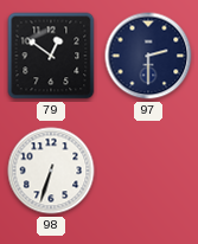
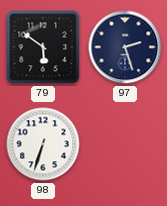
79: 12:51 -> 5:51 (43, 47)
97: 2:30 -> 2:27 (125, 47)
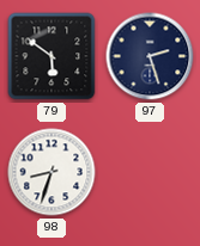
98: 6:33 -> 8:33 (51, 172)
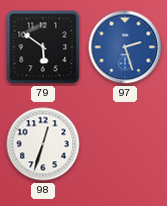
97 dial: navy -> blue (125, 47)
98: 8:33 -> 12:33 (43, 144)
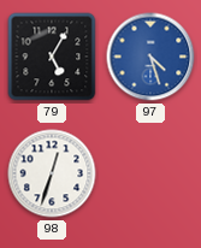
79: 5:51 -> 5:05 (52, 57)
97: 2:27 -> 4:27 (150, 57)
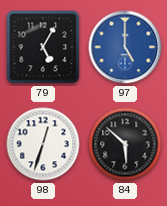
97: 4:27 -> 5:00 (125, 47)
84: none -> 5:52 (125, 144)
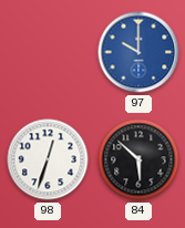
79: 5:05 -> none (43, 47)
97: 5:00 -> 10:00 (138, 52)
